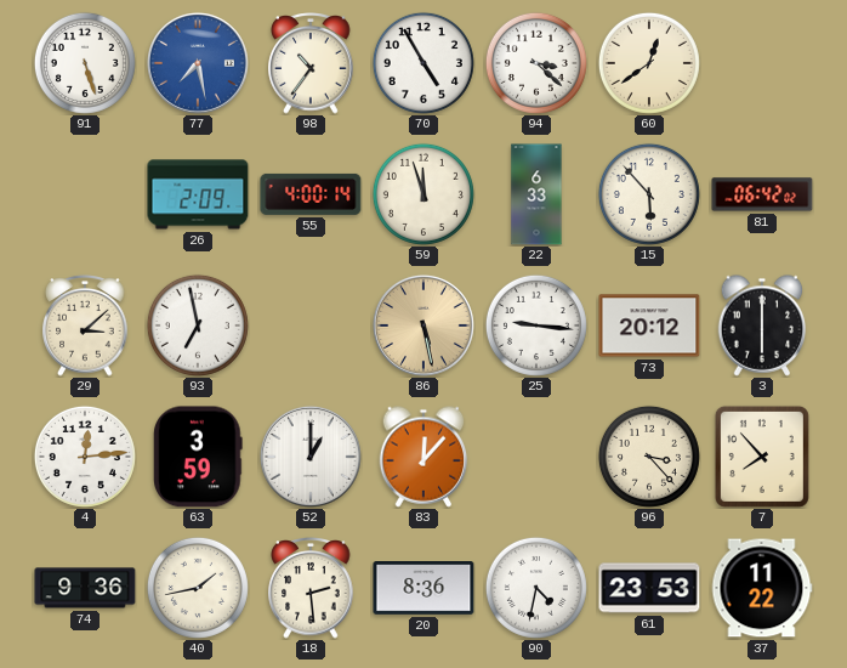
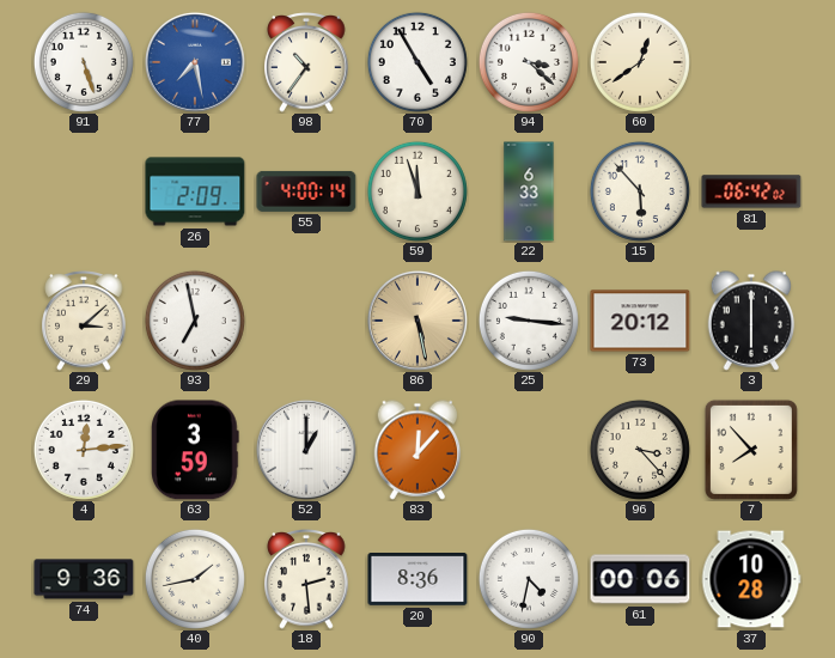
61: 23:53 -> 00:06 (640, 579)
37: 11:22 -> 10:28 (751, 579)
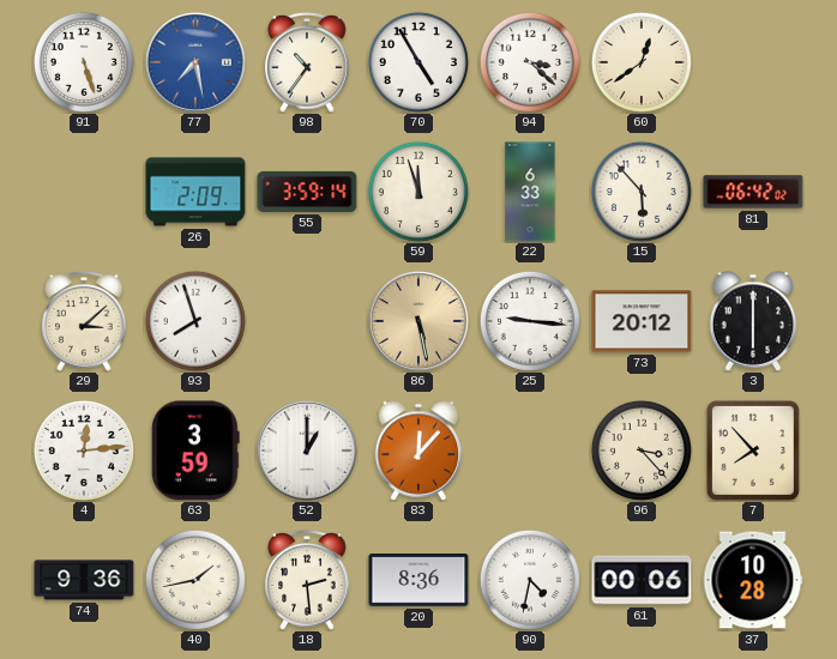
55: 4:00 -> 3:59 (307, 192)
93: 6:58 -> 7:57 (195, 321)
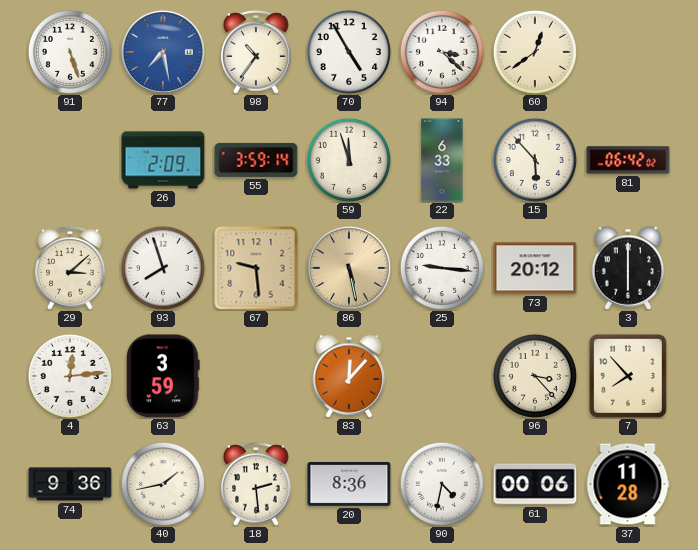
67: none -> 9:29 (256, 268)
52: 1:00 -> none (307, 451)
37: 10:28 -> 11:28 (628, 484)
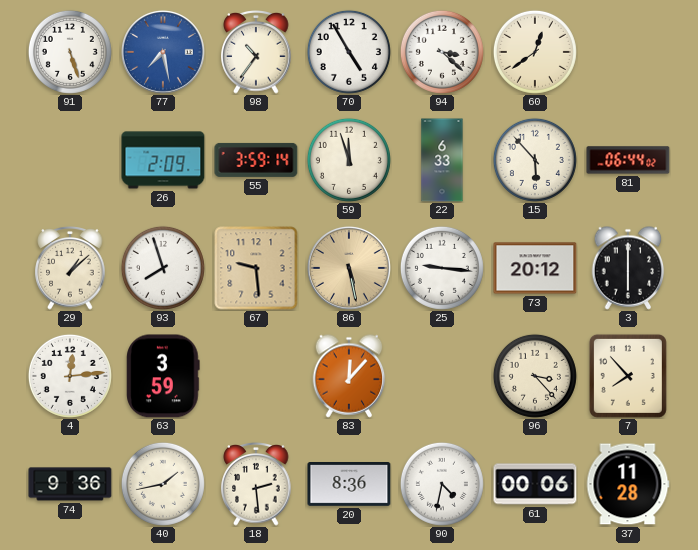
81: 06:42 -> 06:44 (628, 160)
29: 3:08 -> 1:08 (70, 268)
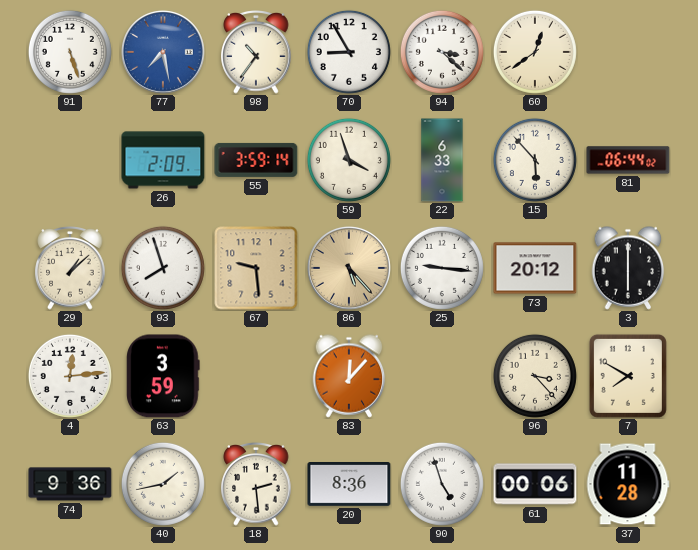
70: 4:55 -> 8:55 (349, 52)
59: 11:57 -> 3:57 (349, 160)
86: 5:28 -> 5:23 (349, 268)
7: 7:53 -> 7:50 (628, 376)
90: 4:32 -> 4:57 (442, 484)
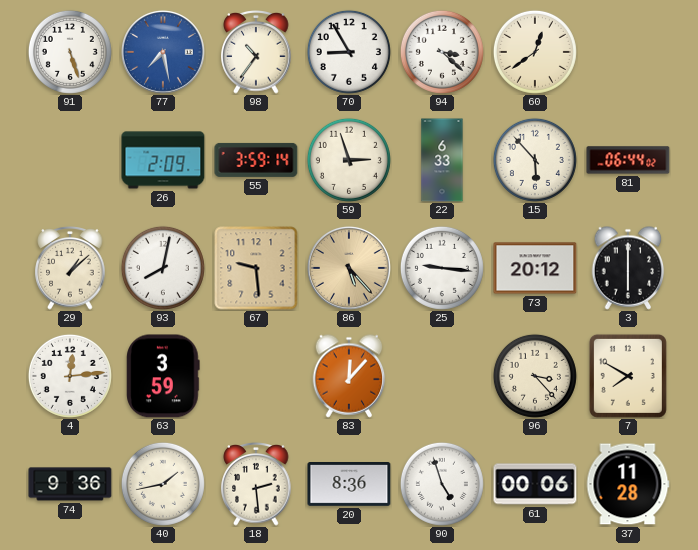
59: 3:57 -> 2:57 (349, 160)
93: 7:57 -> 8:02 (163, 268)
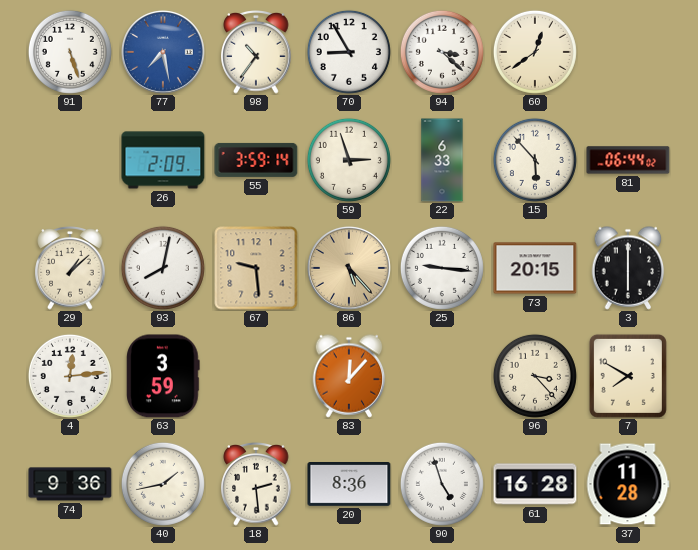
73: 20:12 -> 20:15 (535, 268)
61: 00:06 -> 16:28 (535, 484)
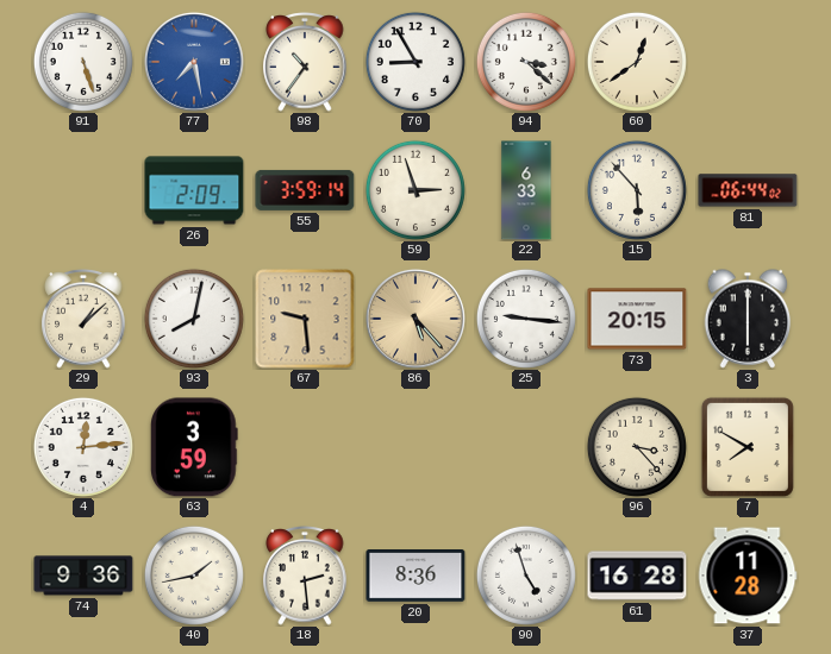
83: 12:07 -> none (349, 376)
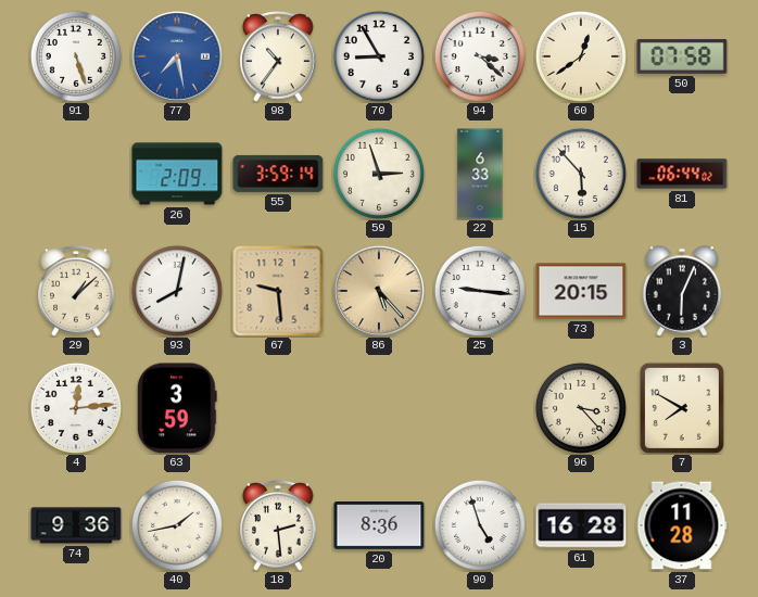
50: none -> 07:58 (682, 56)
3: 6:00 -> 6:04 (682, 291)
